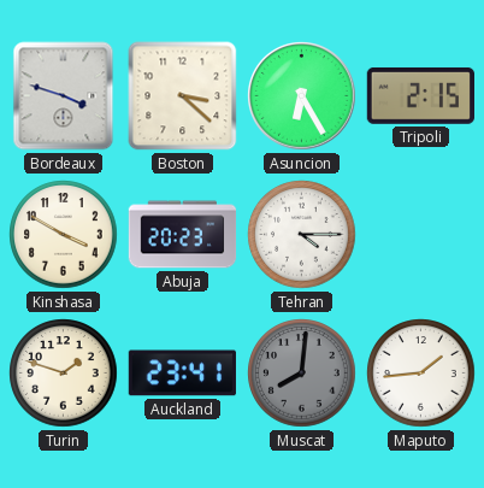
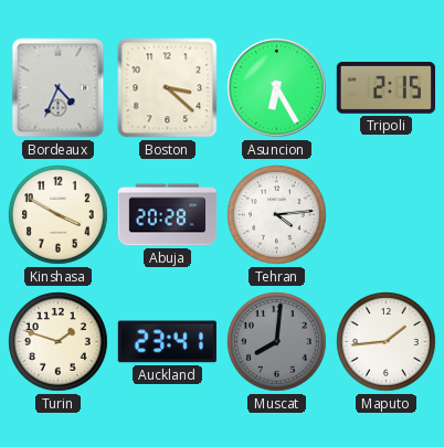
Bordeaux: 3:48 -> 4:34 (59, 88)
Abuja: 20:23 -> 20:28 (168, 215)
Tehran: 4:15 -> 4:14 (277, 215)
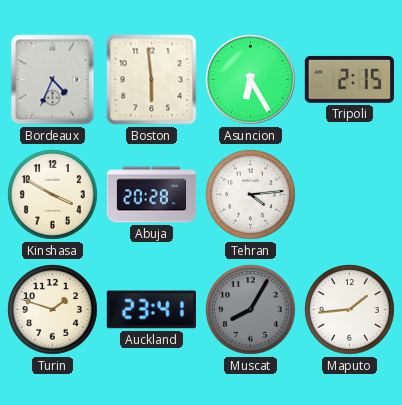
Boston: 3:22 -> 5:59 (152, 80)
Muscat: 8:01 -> 8:05 (251, 310)
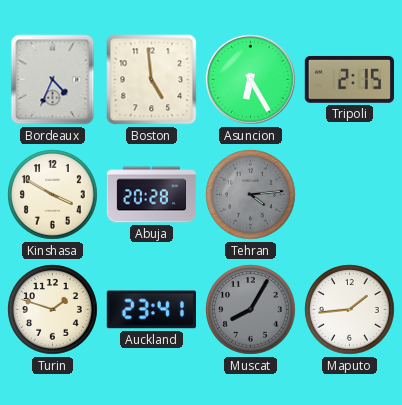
Boston: 5:59 -> 4:59 (152, 80)
Tehran dial: white -> grey (251, 195)
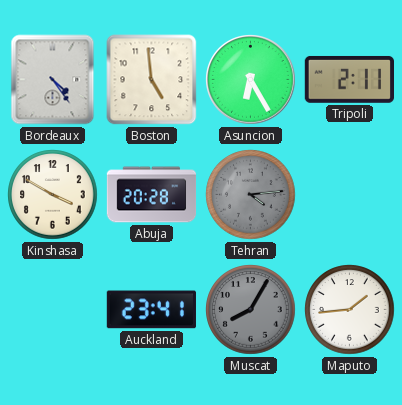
Bordeaux: 4:34 -> 4:24 (53, 80)
Tripoli: 2:15 -> 2:11 (349, 79)
Turin: 1:48 -> none (53, 310)
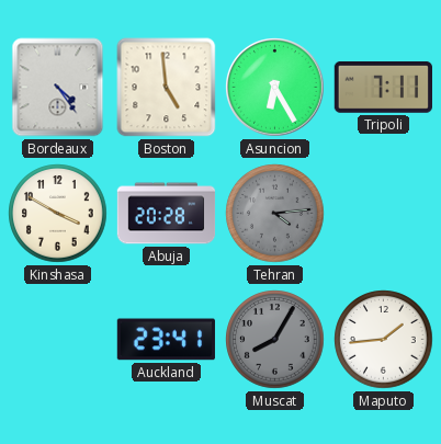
Tripoli: 2:11 -> 7:11 (383, 87)
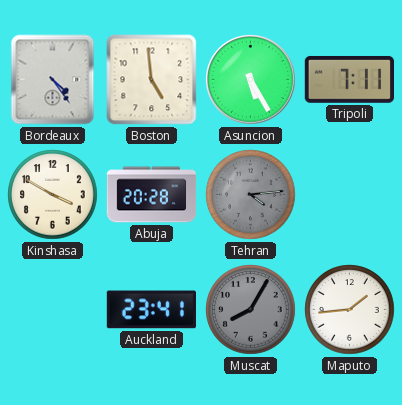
Asuncion: 6:25 -> 5:25 (251, 80)
